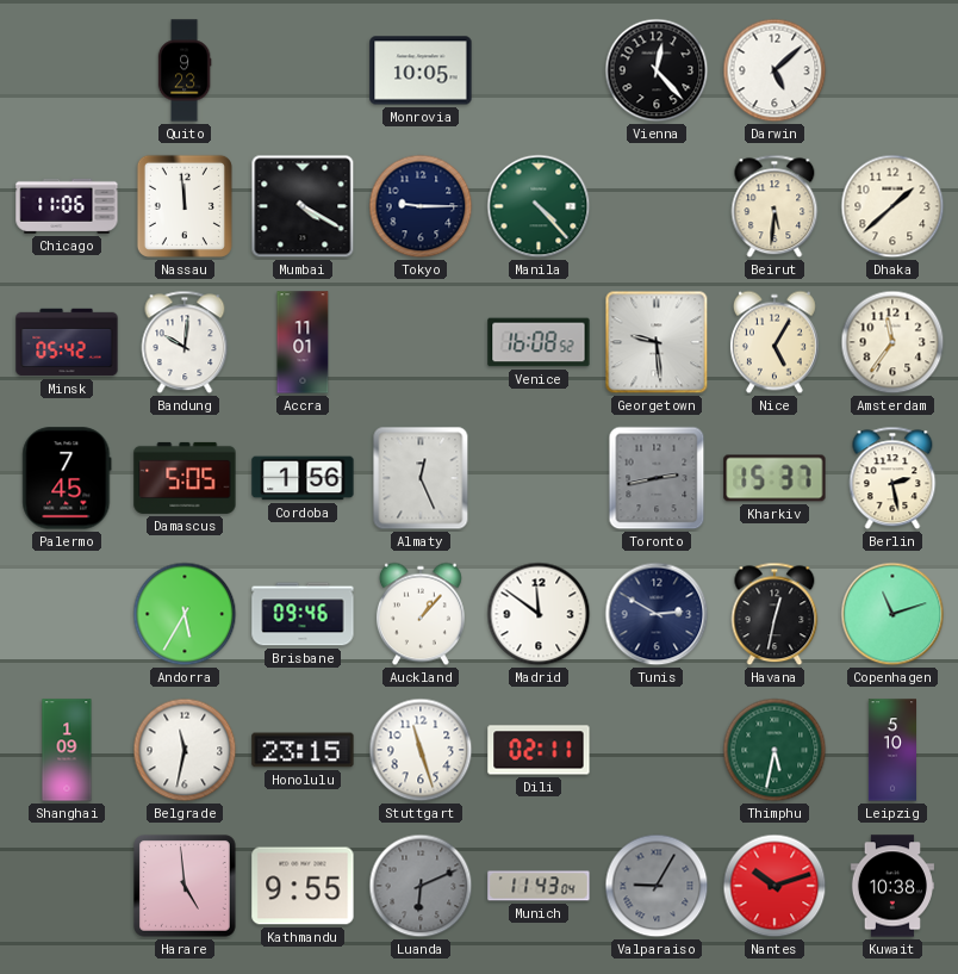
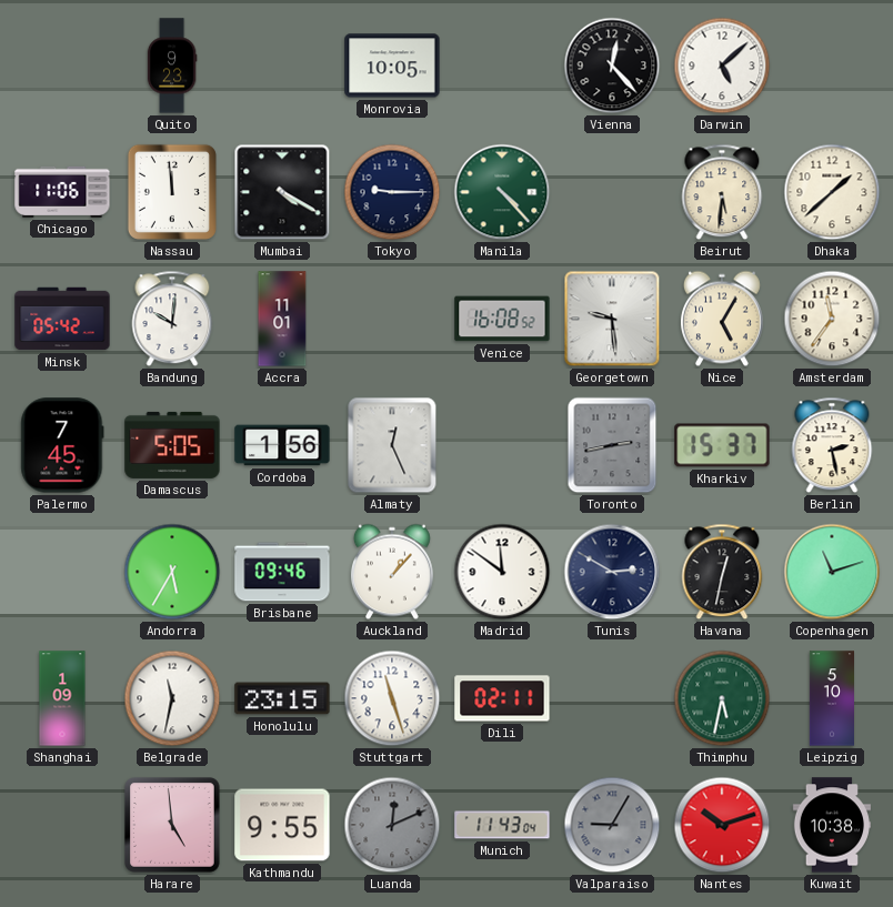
Luanda: 6:11 -> 12:11 (392, 825)
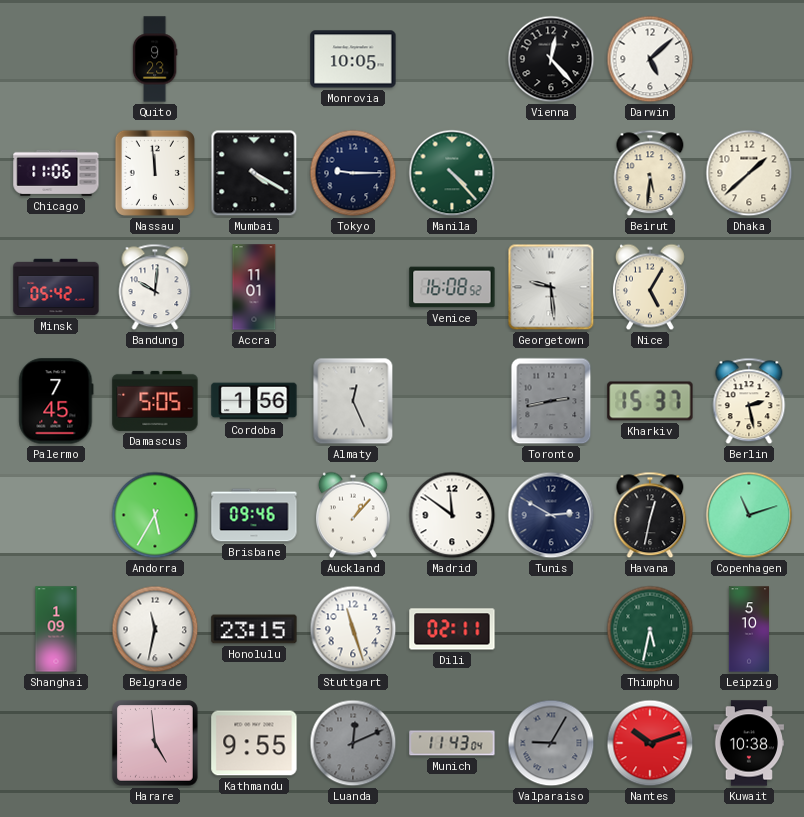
Amsterdam: 11:36 -> none (832, 319)
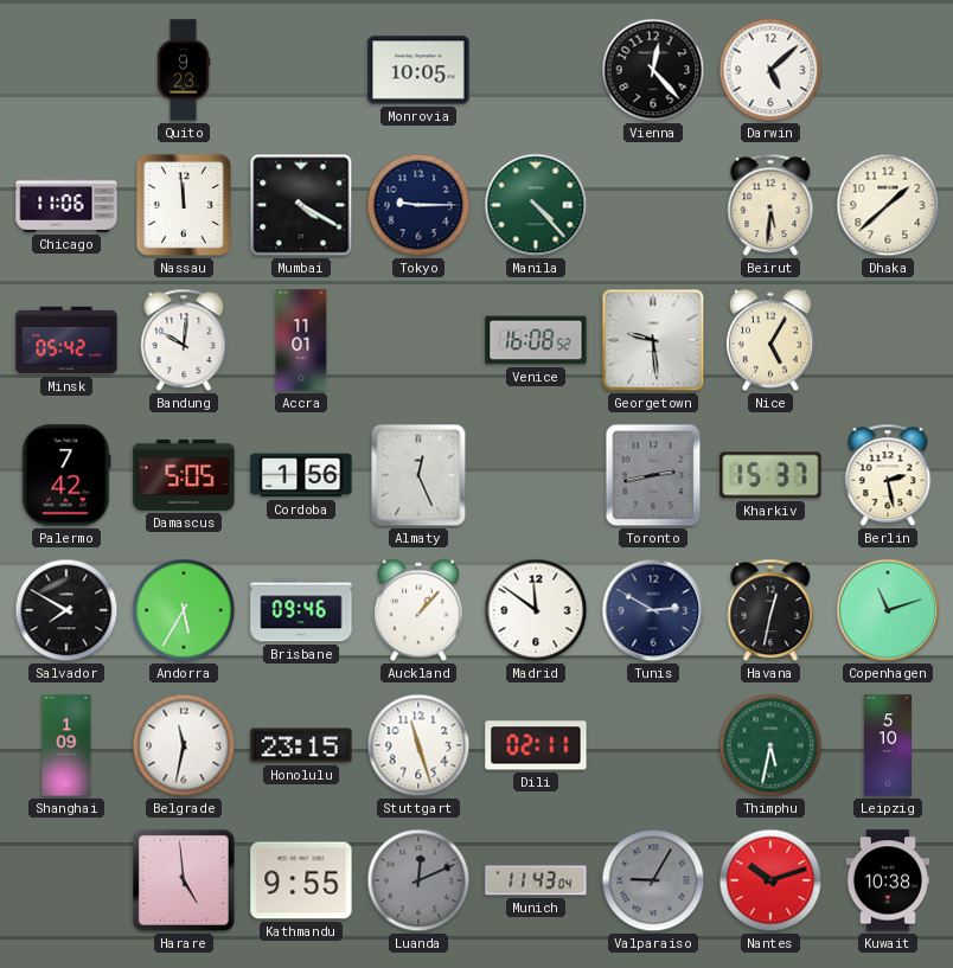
Palermo: 7:45 -> 7:42 (66, 475)
Salvador: none -> 7:50 (66, 610)
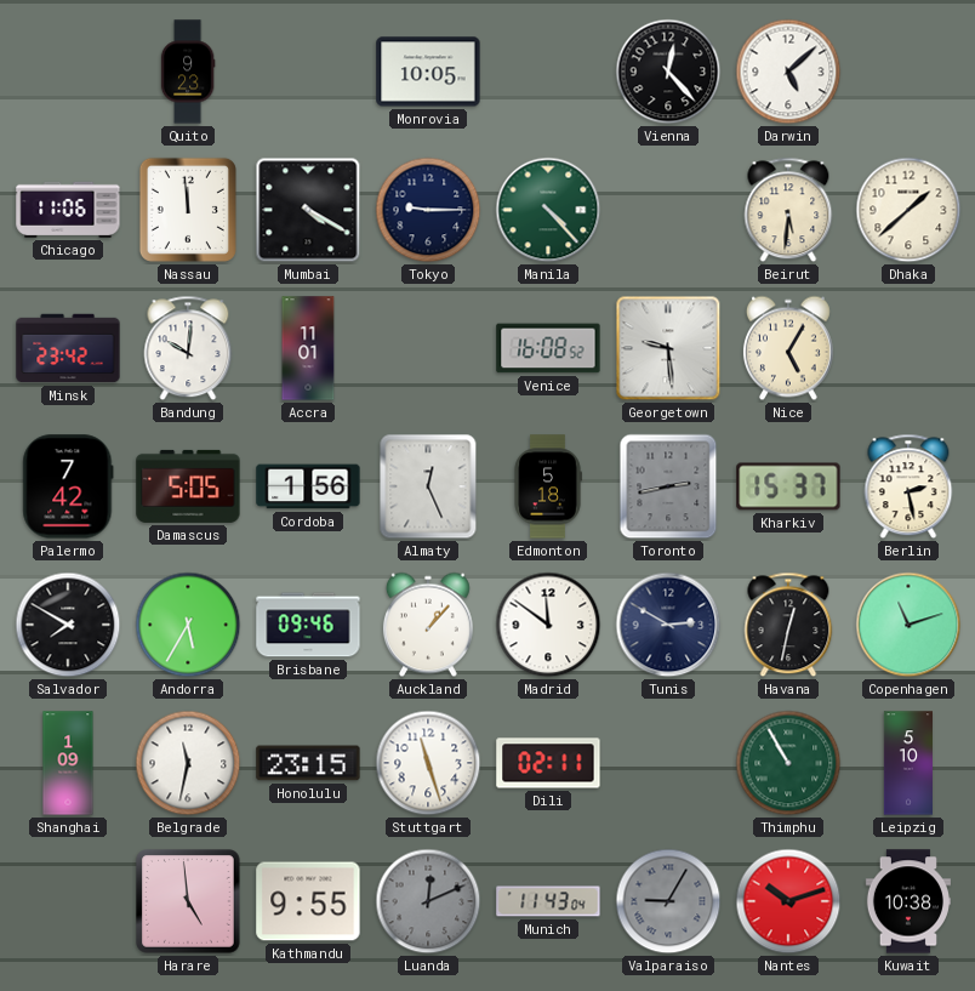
Minsk: 05:42 -> 23:42 (68, 348)
Edmonton: none -> 5:18 (548, 486)
Thimphu: 5:32 -> 10:55 (788, 763)
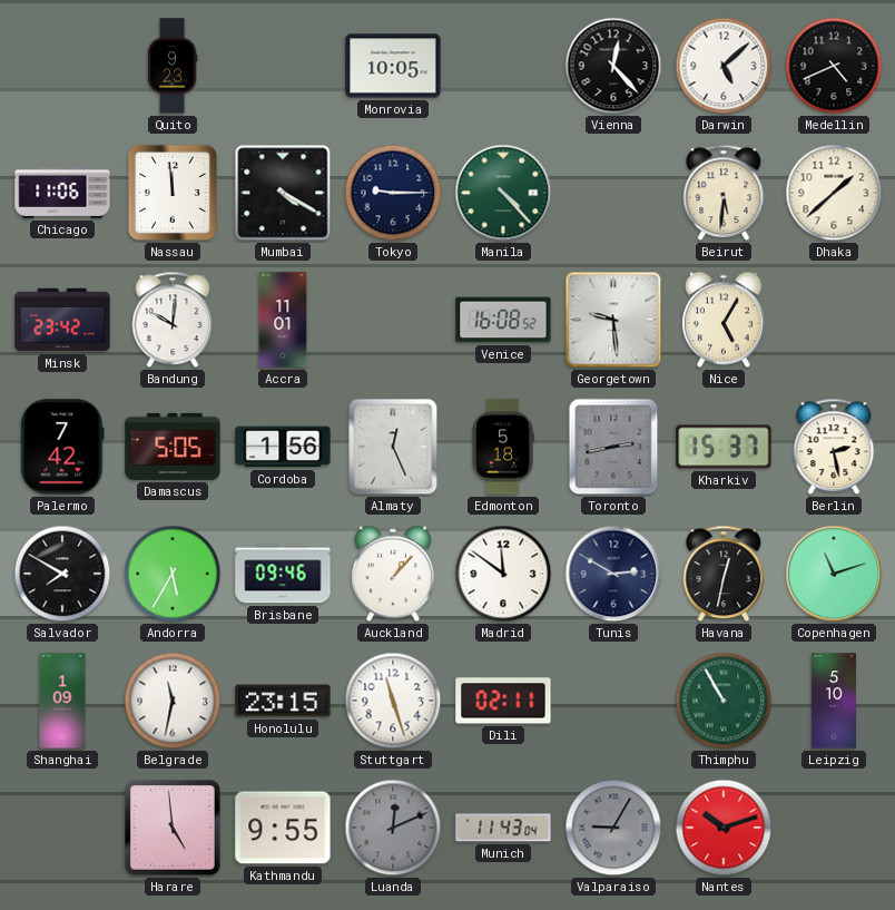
Medellin: none -> 4:41 (834, 66)
Kuwait: 10:38 -> none (907, 901)
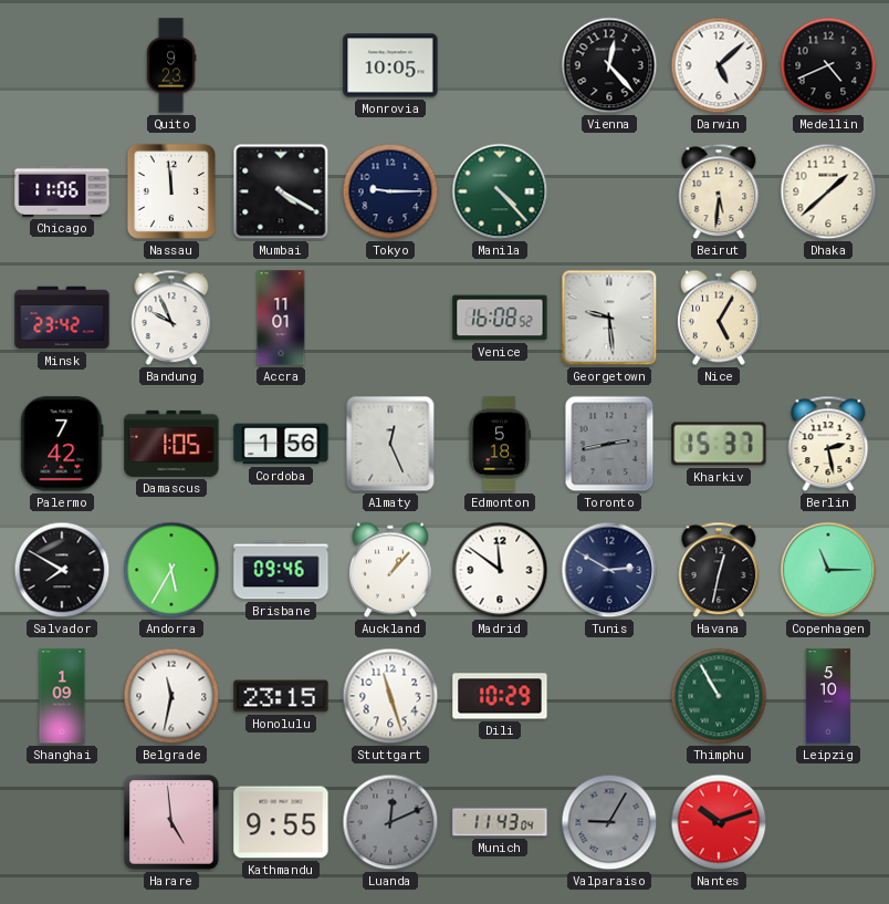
Bandung: 10:01 -> 9:56 (171, 318)
Damascus: 5:05 -> 1:05 (171, 444)
Copenhagen: 11:12 -> 11:15 (828, 570)
Dili: 02:11 -> 10:29 (500, 696)
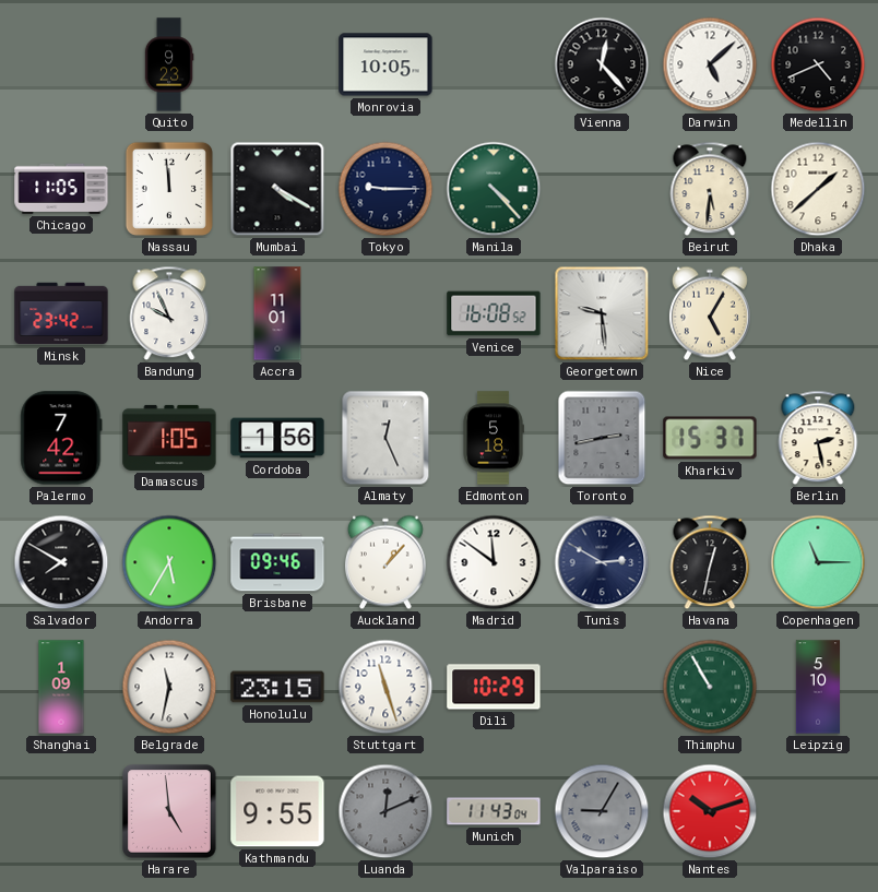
Chicago: 11:06 -> 11:05 (61, 189)
